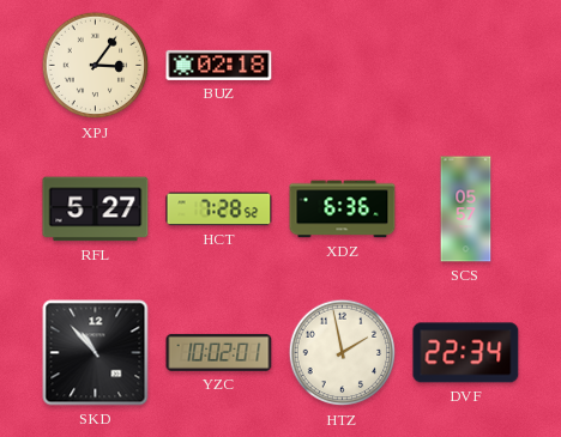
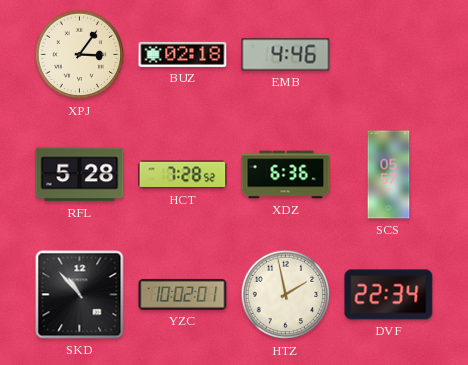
EMB: none -> 4:46 (286, 55)
RFL: 5:27 -> 5:28 (80, 175)
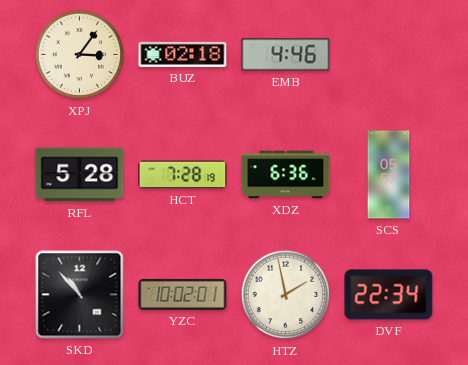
HCT: 7:28:52 -> 7:28:19 (183, 175)
